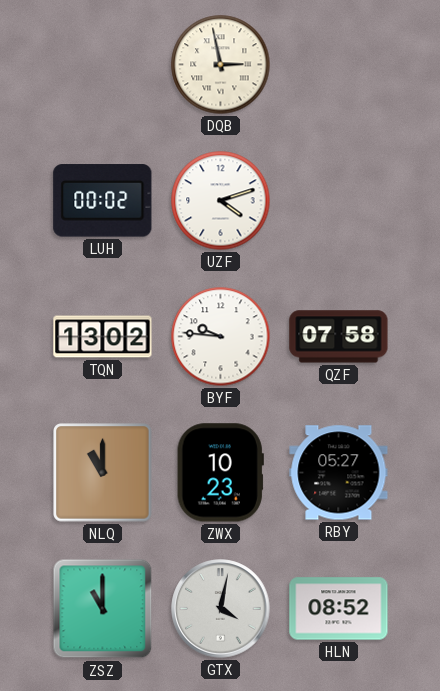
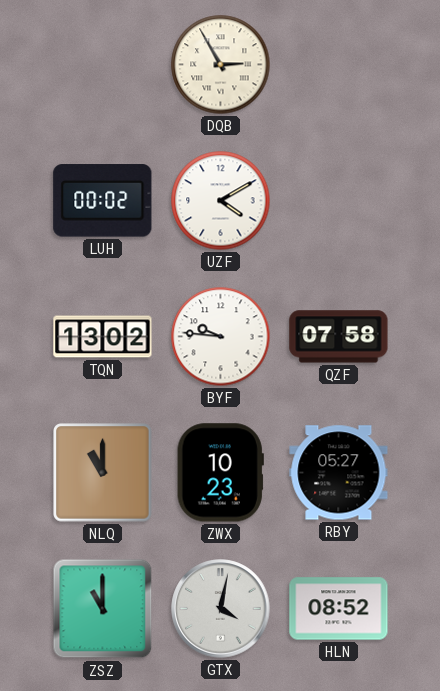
DQB: 2:58 -> 2:55 (221, 65)
UZF: 4:12 -> 4:10 (221, 201)
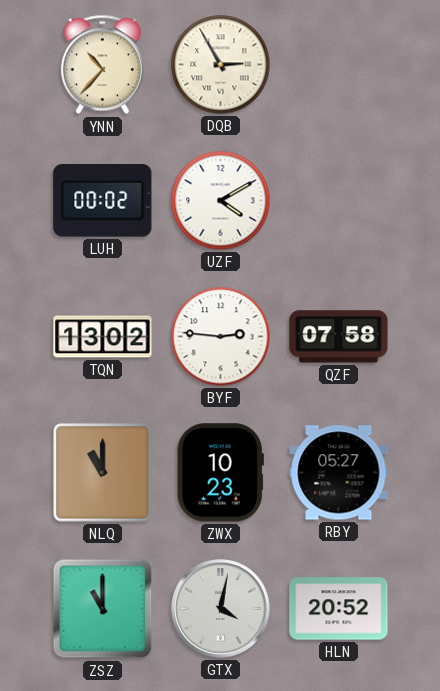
YNN: none -> 10:37 (102, 65)
BYF: 9:46 -> 2:46 (221, 337)
HLN: 08:52 -> 20:52 (339, 609)
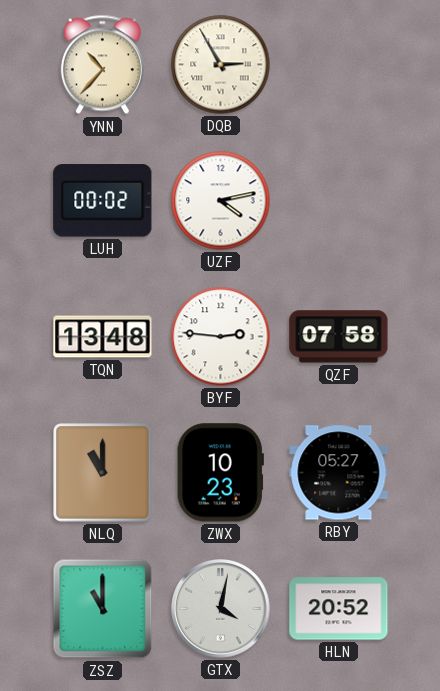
UZF: 4:10 -> 4:13 (221, 201)
TQN: 13:02 -> 13:48 (103, 337)
